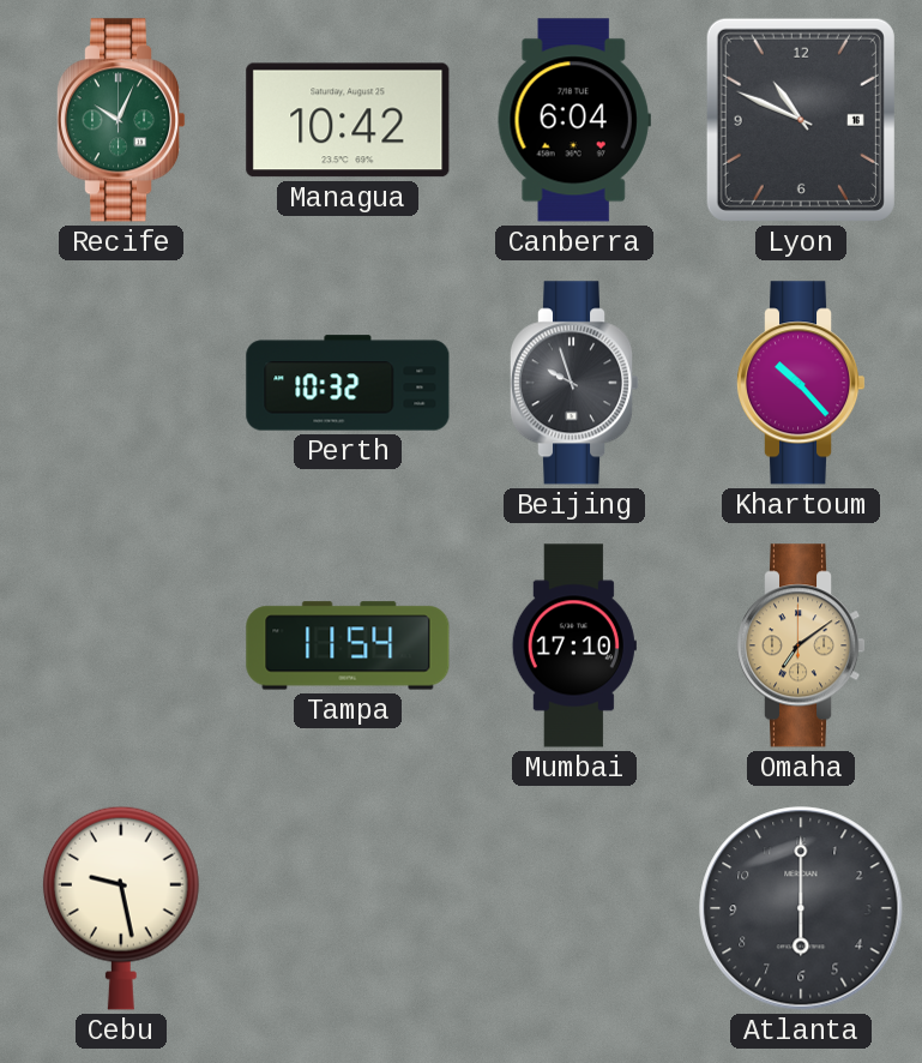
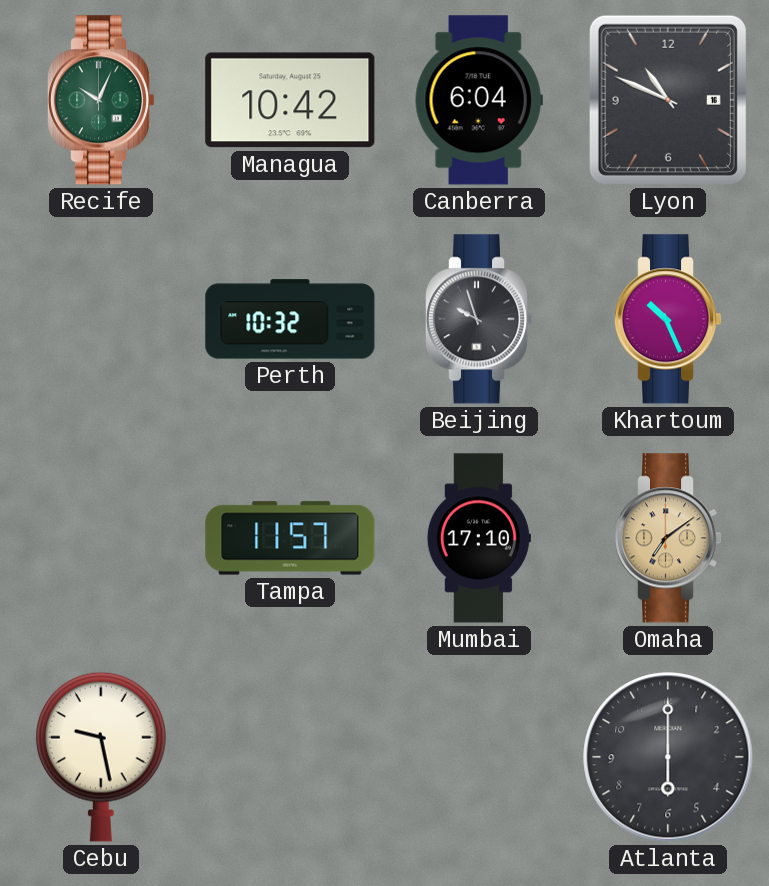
Khartoum: 10:23 -> 10:26 (668, 319)
Tampa: 11:54 -> 11:57 (290, 538)
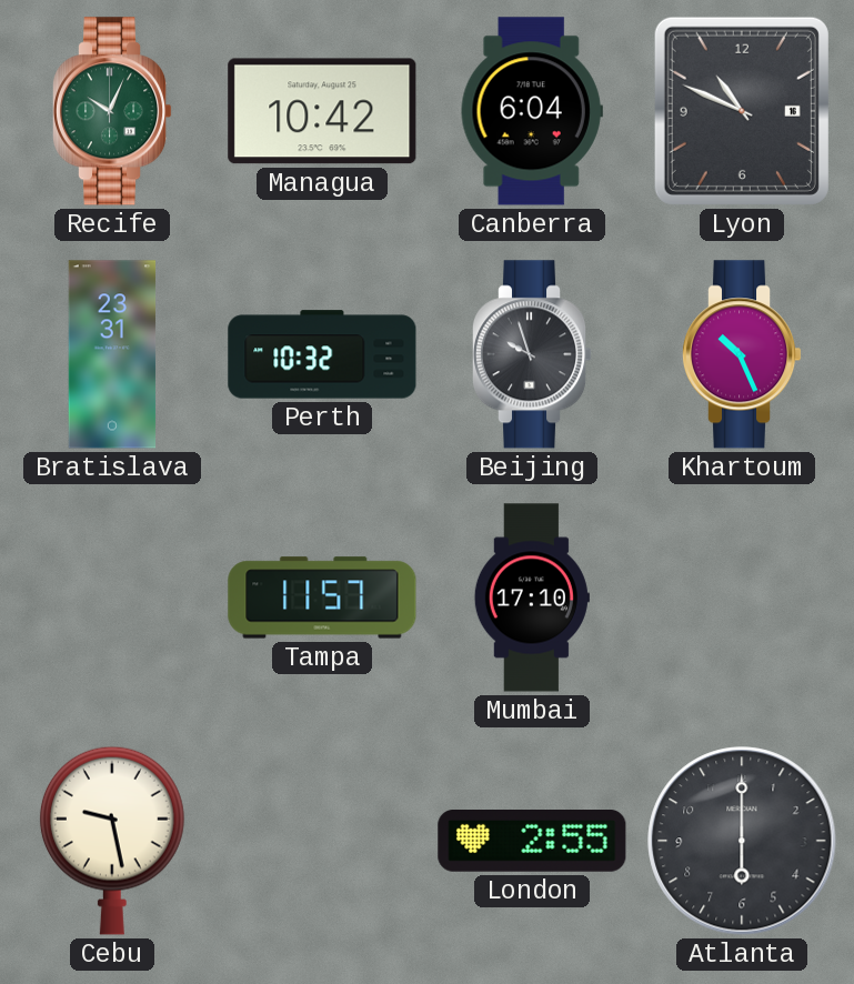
Bratislava: none -> 23:31 (112, 354)
Omaha: 7:09 -> none (668, 538)
London: none -> 2:55 (532, 841)
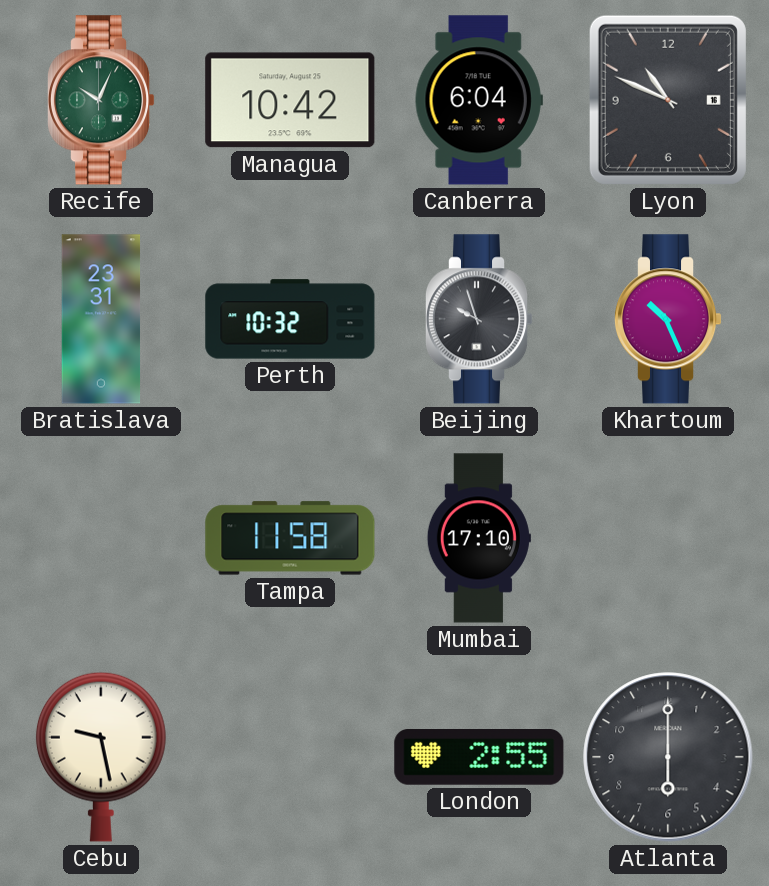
Tampa: 11:57 -> 11:58 (290, 538)
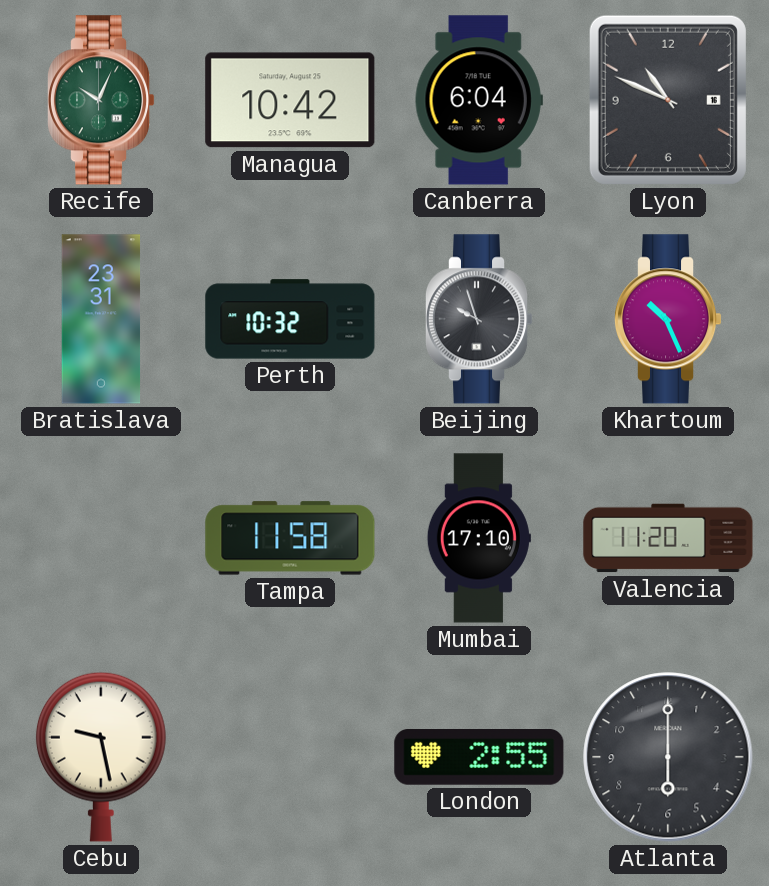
Valencia: none -> 11:20 (668, 538)
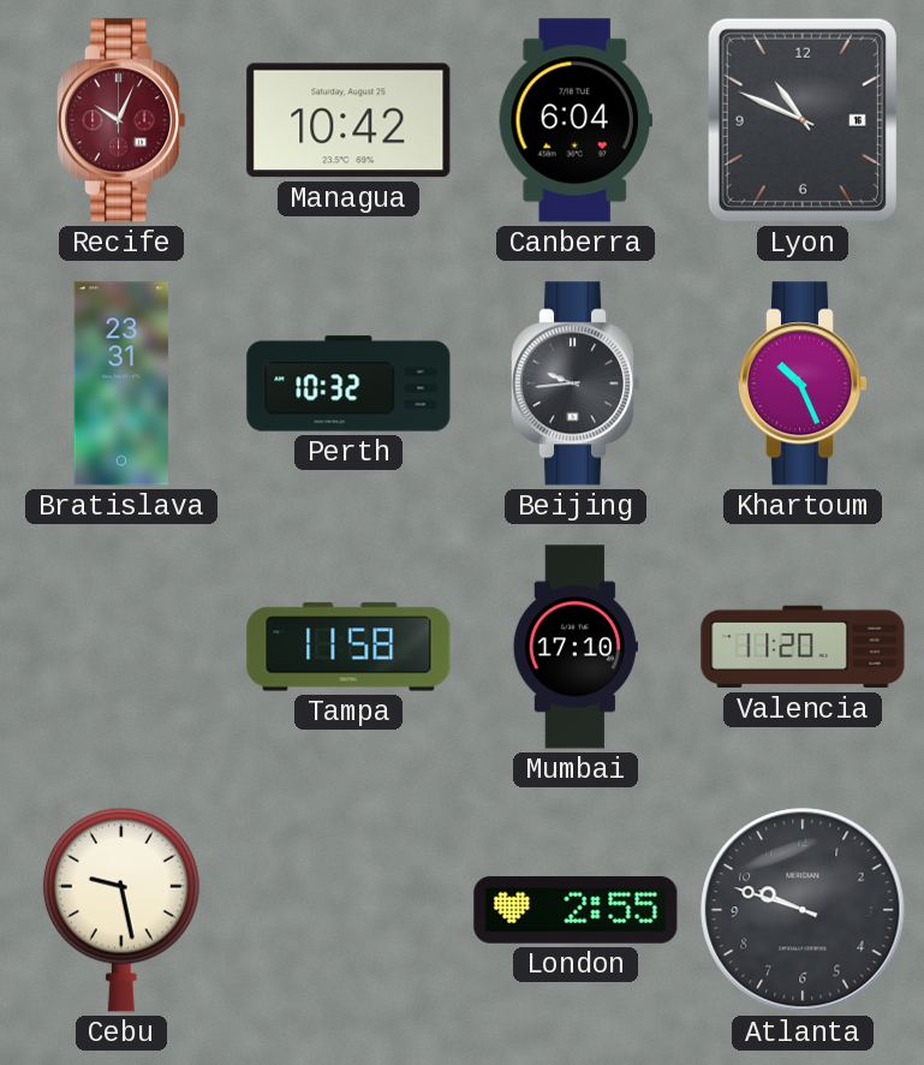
Recife dial: green -> burgundy (121, 120)
Beijing: 9:57 -> 9:44 (576, 383)
Atlanta: 6:00 -> 9:48 (803, 910)
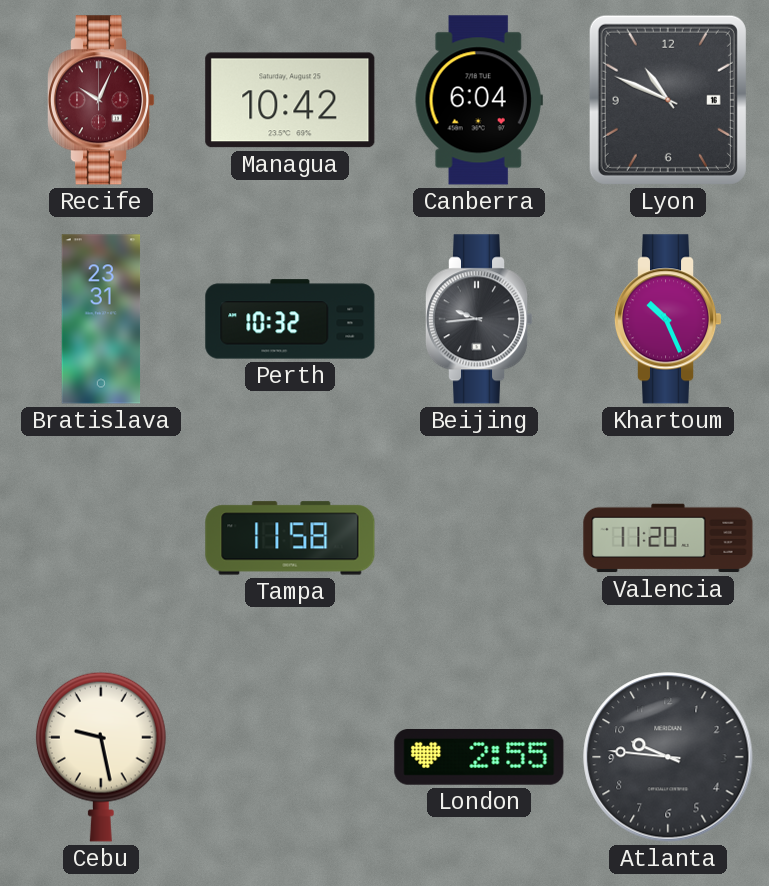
Mumbai: 17:10 -> none (576, 647)
Atlanta: 9:48 -> 9:46 (668, 757)
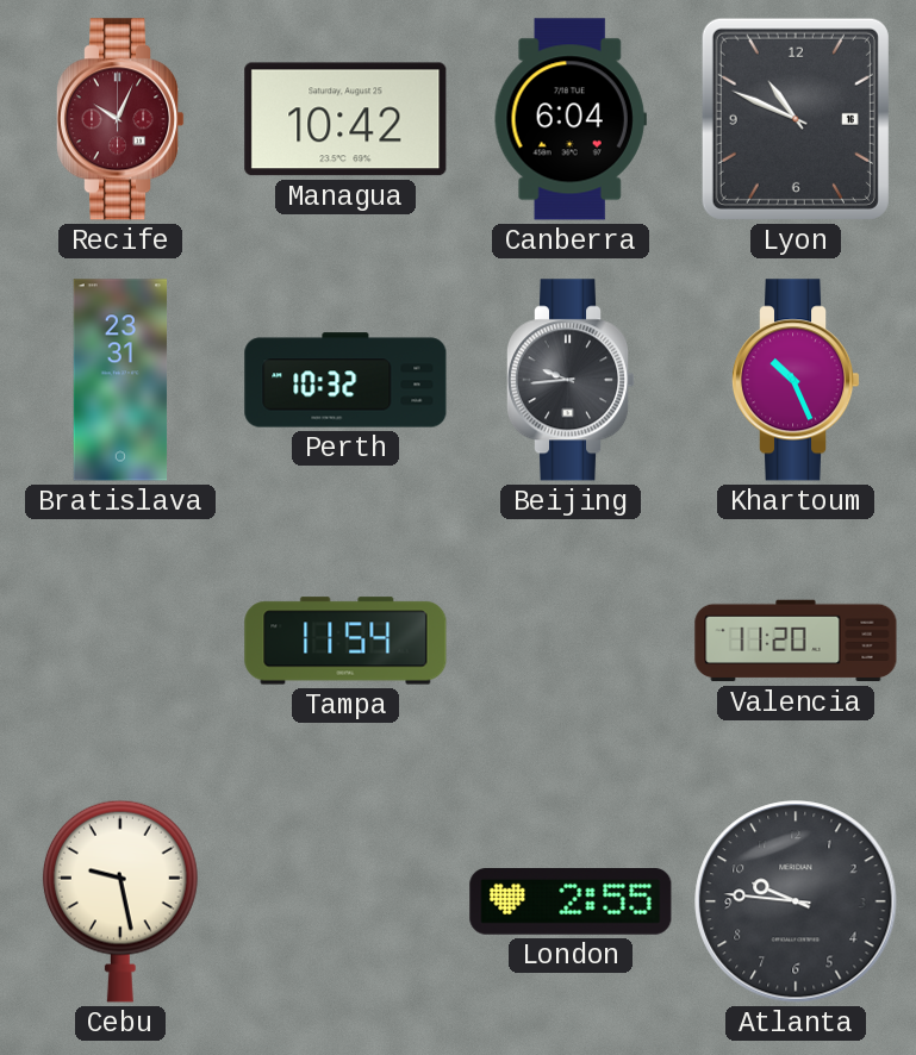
Tampa: 11:58 -> 11:54 (345, 641)
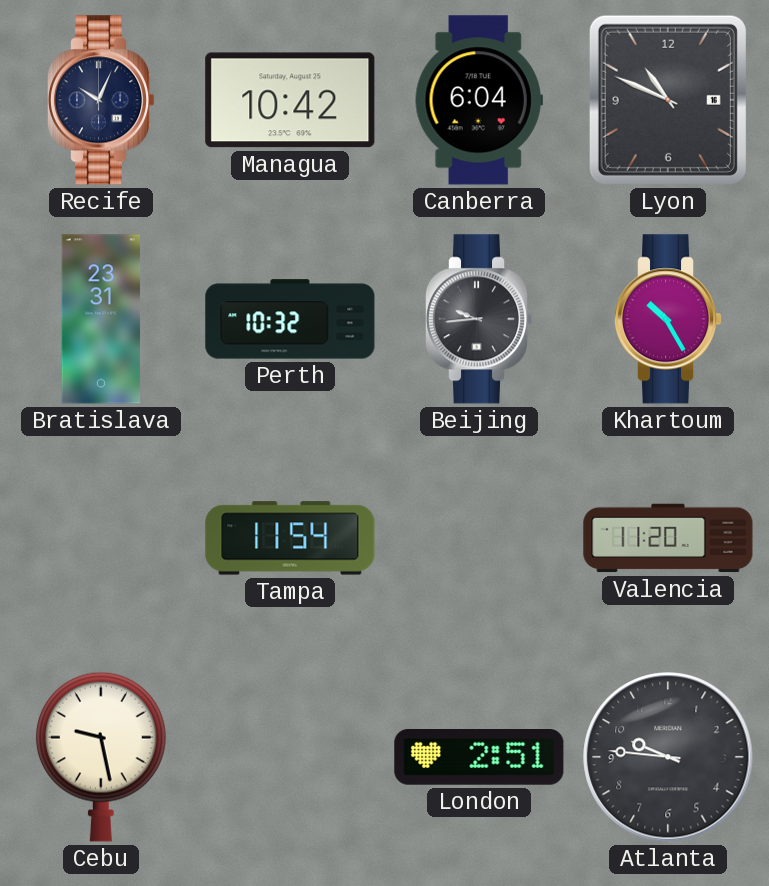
Recife dial: burgundy -> navy (101, 100)
Khartoum: 10:26 -> 10:25 (668, 319)
London: 2:55 -> 2:51 (479, 757)
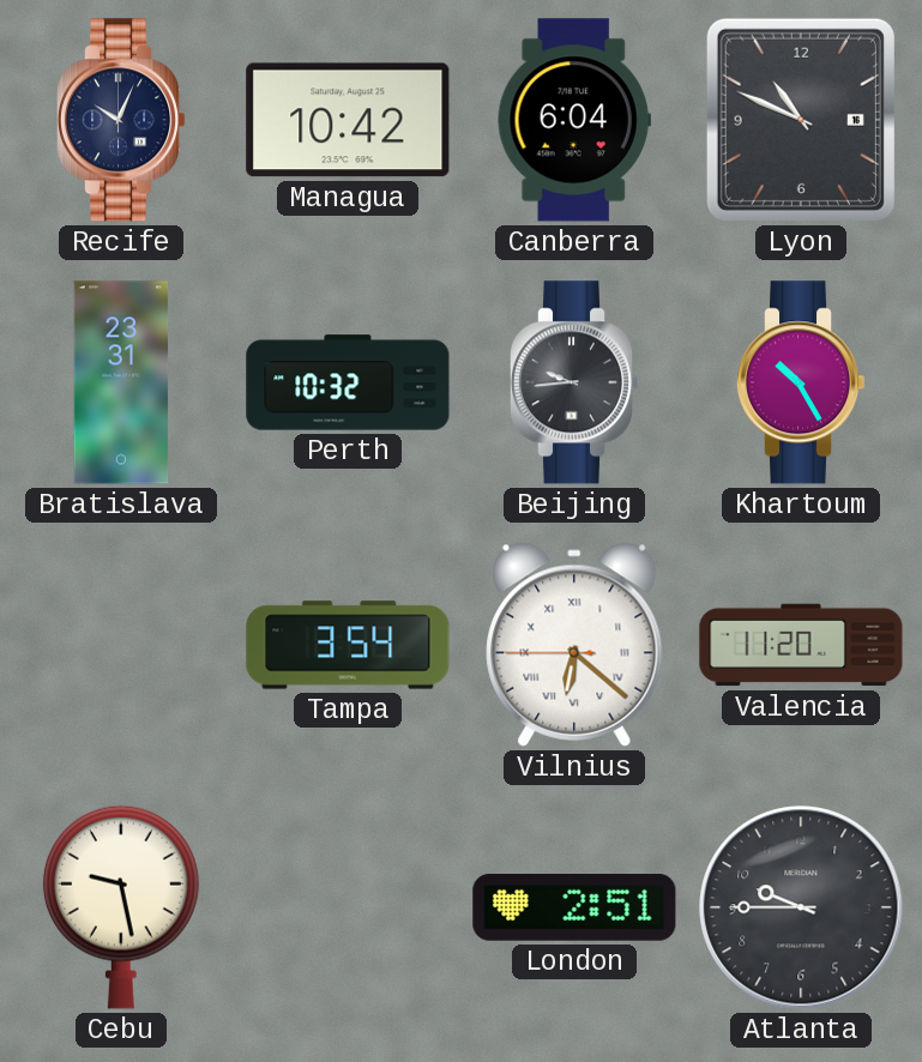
Tampa: 11:54 -> 3:54 (348, 645)
Vilnius: none -> 6:21 (574, 645)
Atlanta: 9:46 -> 9:45 (801, 907)
